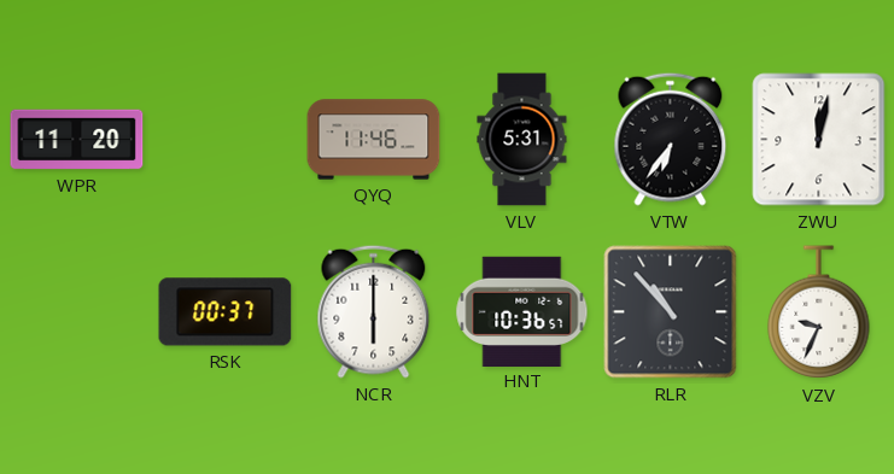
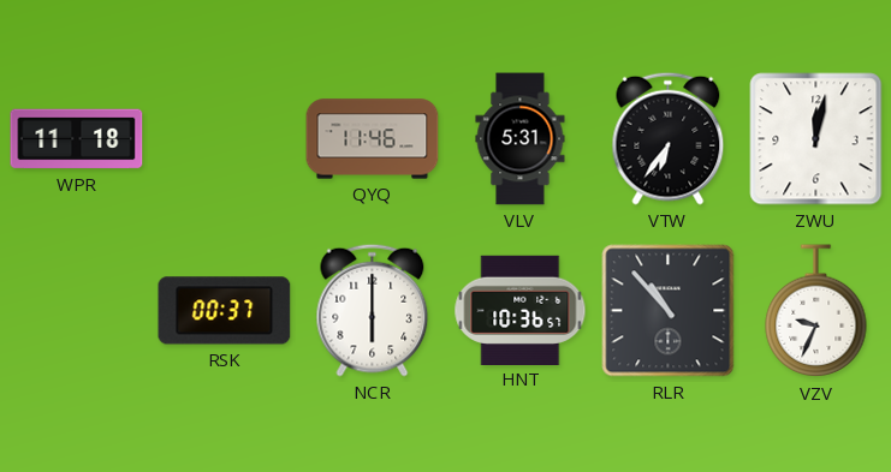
WPR: 11:20 -> 11:18 (77, 139)
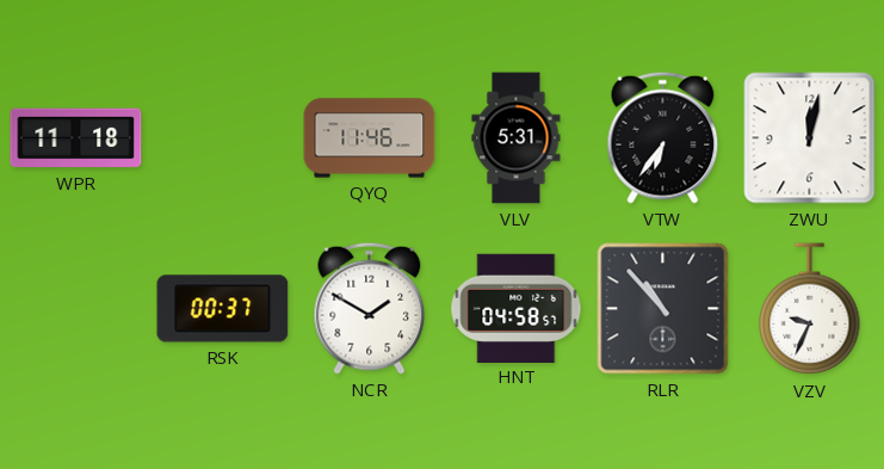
NCR: 6:00 -> 1:50 (370, 308)
HNT: 10:36 -> 04:58 (517, 308)
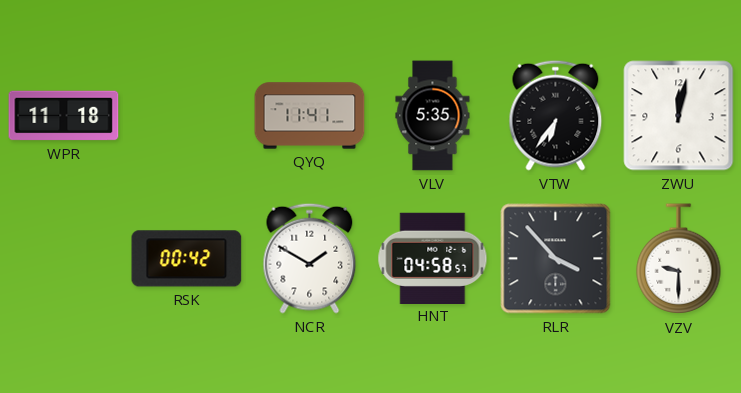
QYQ: 11:46 -> 11:41 (310, 116)
VLV: 5:31 -> 5:35 (433, 116)
RSK: 00:37 -> 00:42 (187, 259)
RLR: 10:53 -> 3:53 (556, 259)
VZV: 9:34 -> 9:30 (679, 259)
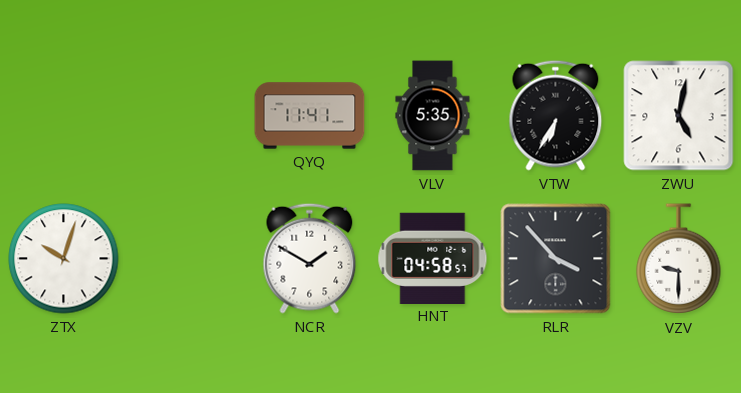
WPR: 11:18 -> none (64, 116)
VTW: 6:36 -> 6:35 (556, 115)
ZWU: 12:02 -> 5:02 (679, 116)
ZTX: none -> 10:03 (64, 259)
RSK: 00:42 -> none (187, 259)
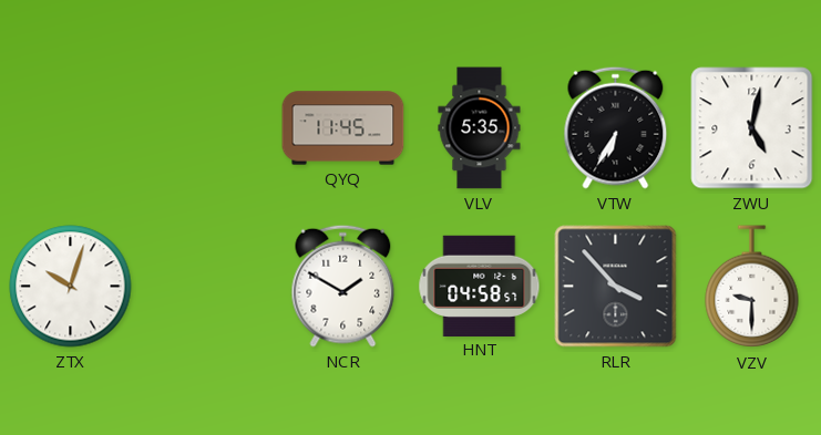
QYQ: 11:41 -> 11:45 (343, 128)
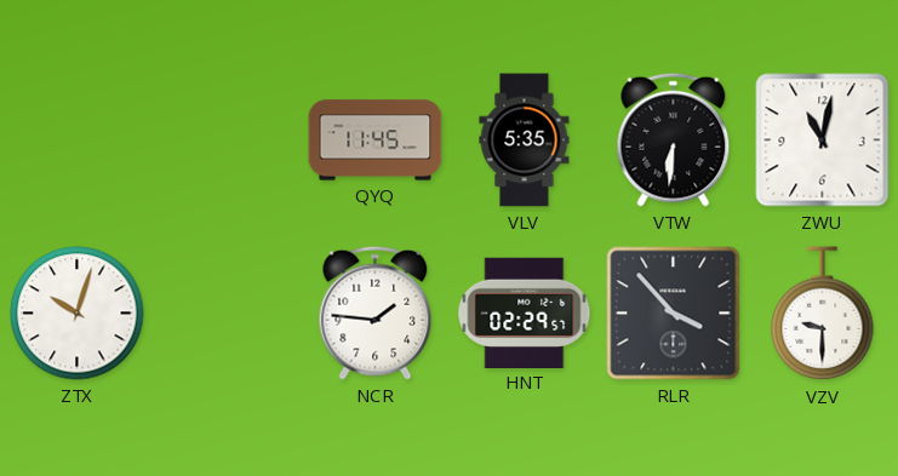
VTW: 6:35 -> 6:31 (674, 139)
ZWU: 5:02 -> 11:02 (823, 140)
NCR: 1:50 -> 1:46 (376, 312)
HNT: 04:58 -> 02:29 (525, 312)
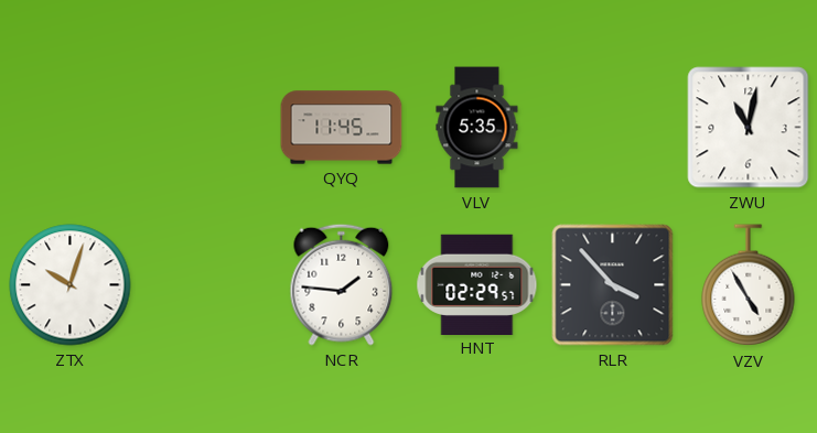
VTW: 6:31 -> none (674, 139)
VZV: 9:30 -> 4:55 (749, 285)
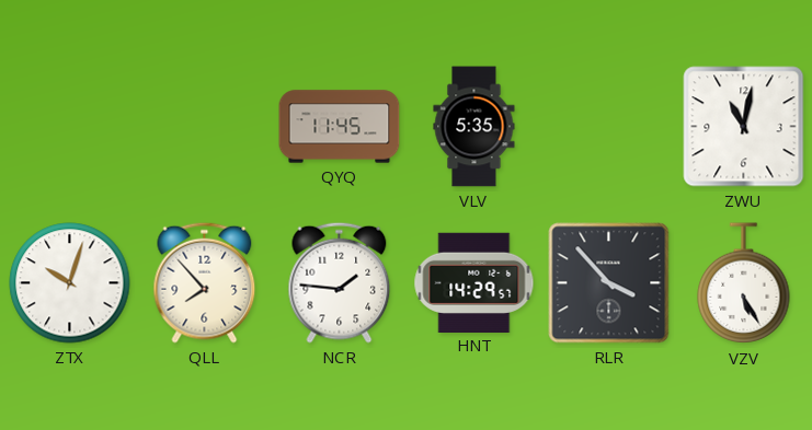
QLL: none -> 7:53 (205, 282)
HNT: 02:29 -> 14:29 (474, 282)
VZV: 4:55 -> 5:25 (744, 283)
